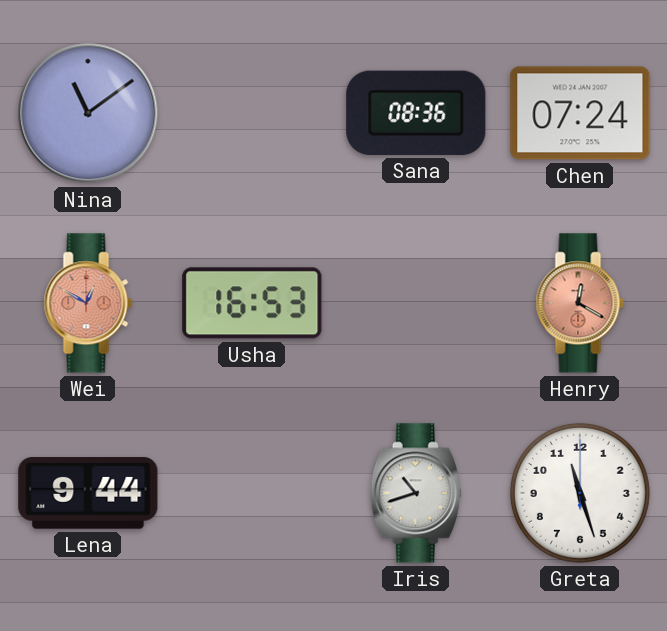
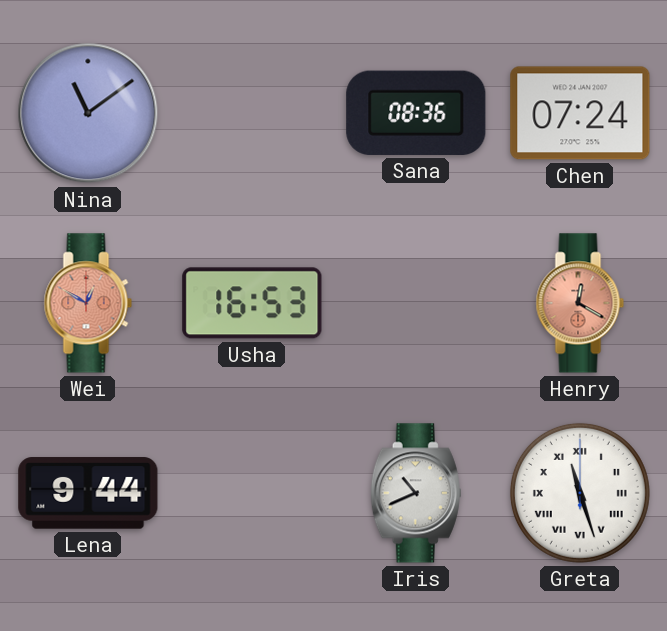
Iris: 10:42 -> 10:41 (416, 493)
Greta numerals: Arabic -> Roman (580, 493)
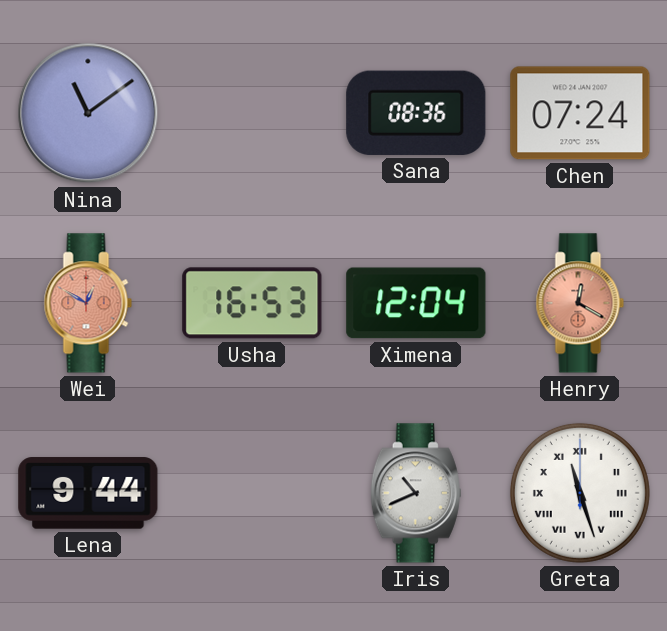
Ximena: none -> 12:04 (416, 303)
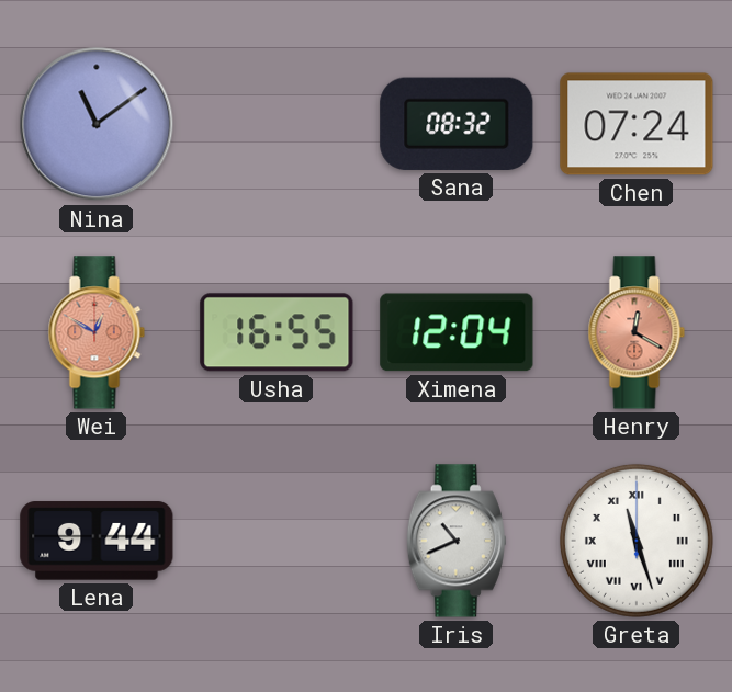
Sana: 08:36 -> 08:32 (457, 124)
Usha: 16:53 -> 16:55 (277, 332)
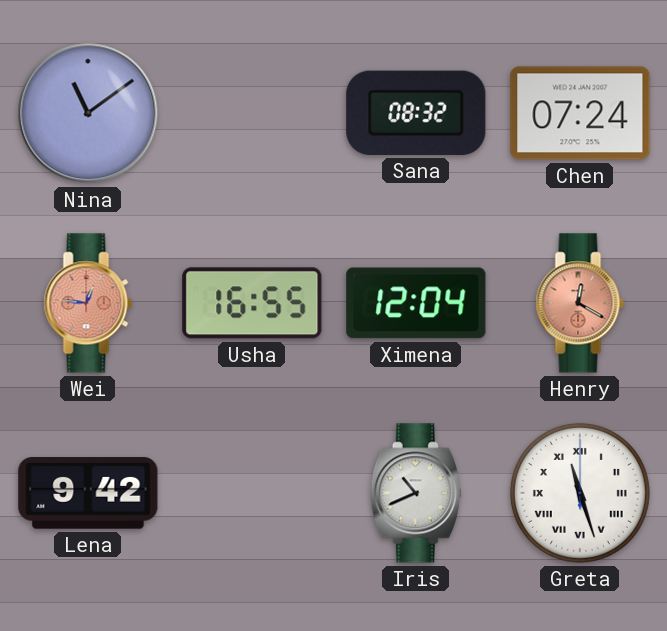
Wei: 12:50 -> 12:46 (88, 303)
Lena: 9:44 -> 9:42 (88, 493)
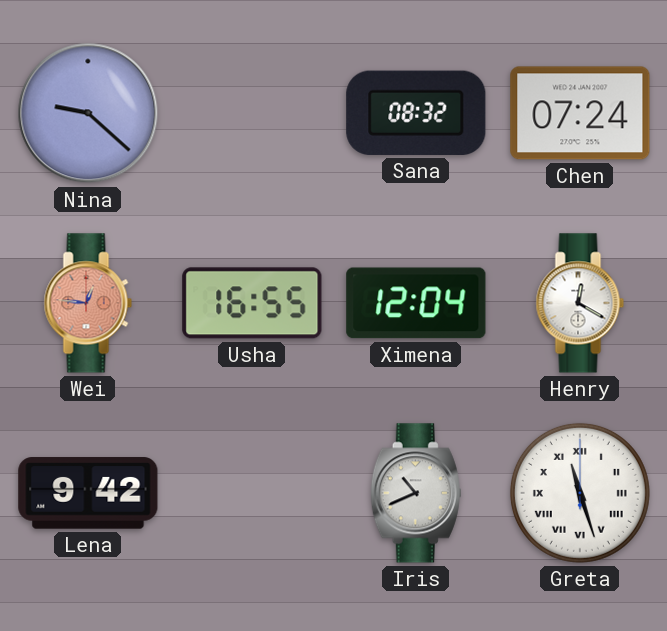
Nina: 11:09 -> 9:22 (88, 113)
Henry dial: salmon -> white (580, 303)
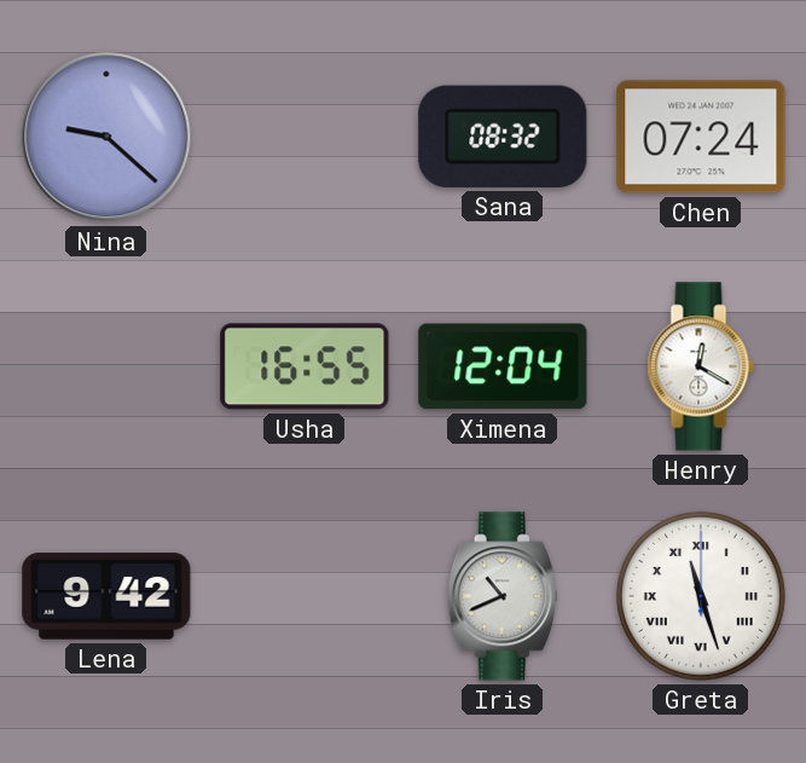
Wei: 12:46 -> none (88, 303)
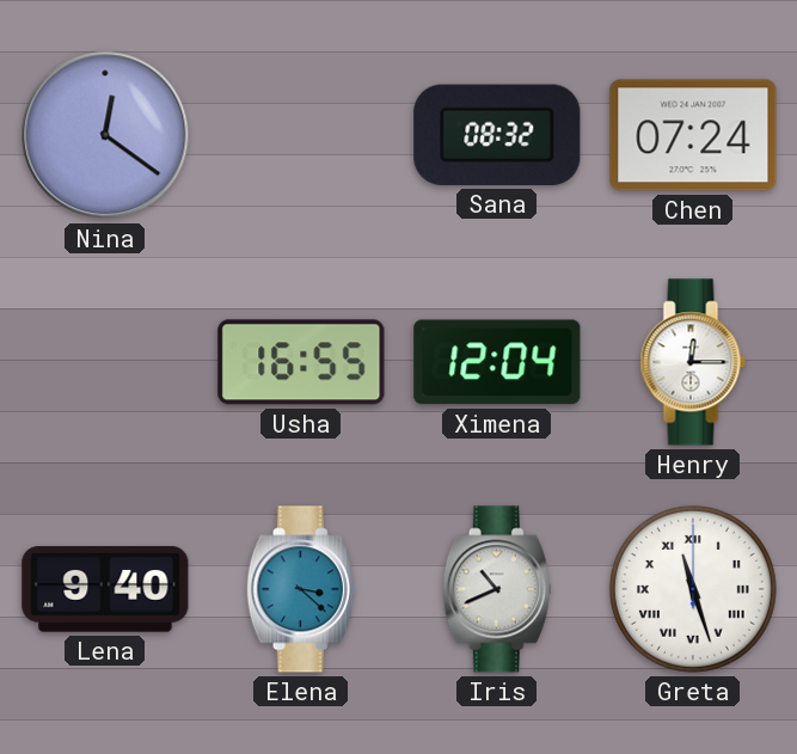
Nina: 9:22 -> 12:21 (105, 135)
Henry: 12:20 -> 12:15 (693, 362)
Lena: 9:42 -> 9:40 (105, 589)
Elena: none -> 3:22 (301, 589)
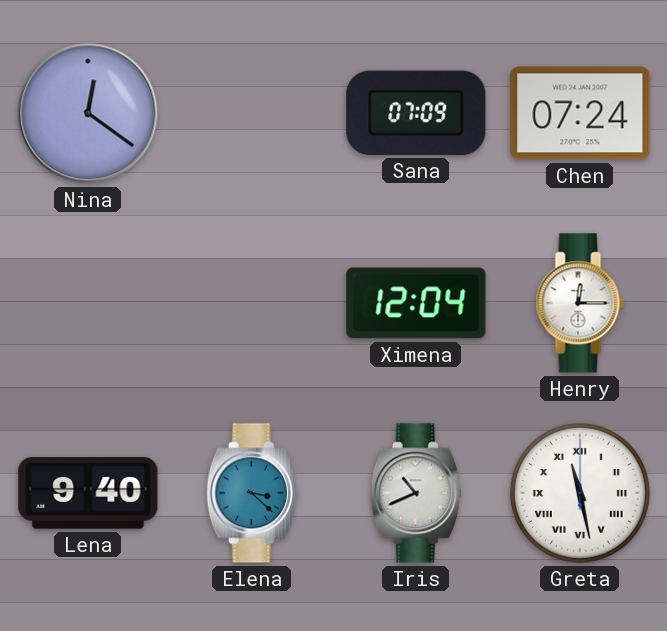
Sana: 08:32 -> 07:09 (416, 113)
Usha: 16:55 -> none (301, 362)
Greta: 11:27 -> 11:28 (580, 493)
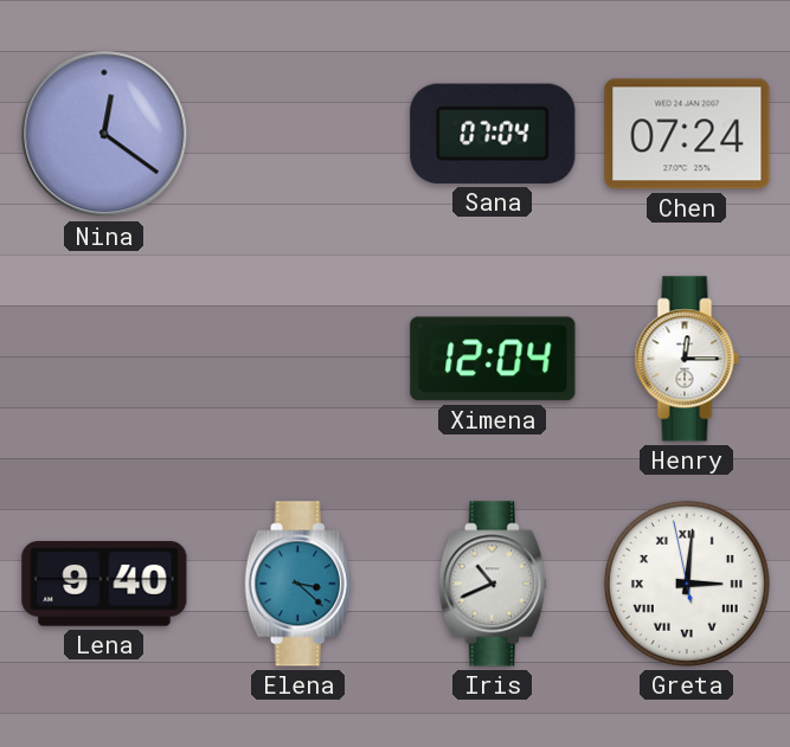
Sana: 07:09 -> 07:04 (493, 134)
Greta: 11:28 -> 3:00 (687, 584)
